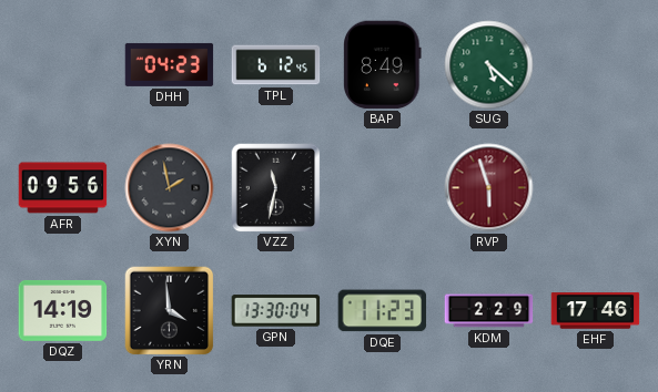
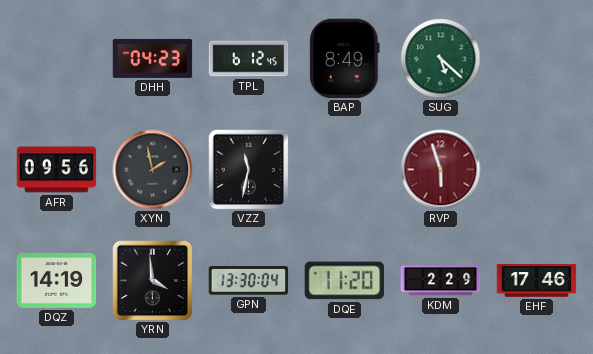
DQE: 11:23 -> 11:20 (345, 281)
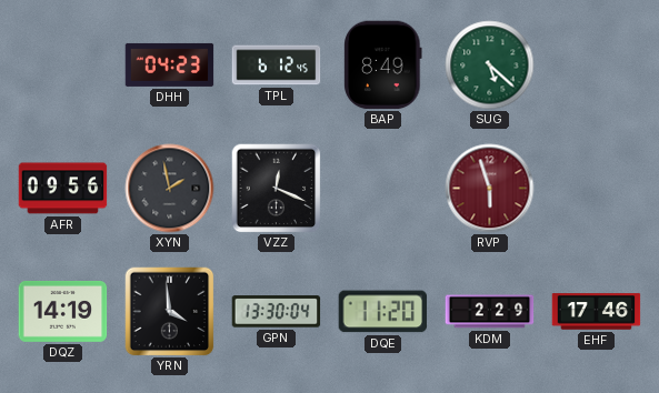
VZZ: 11:32 -> 12:19 (277, 189)
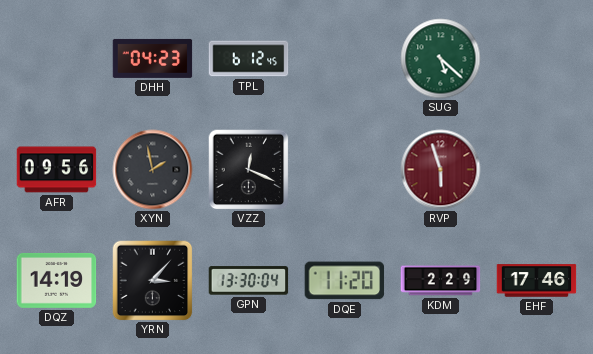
BAP: 8:49 -> none (383, 65)
YRN: 3:59 -> 3:07 (153, 281)
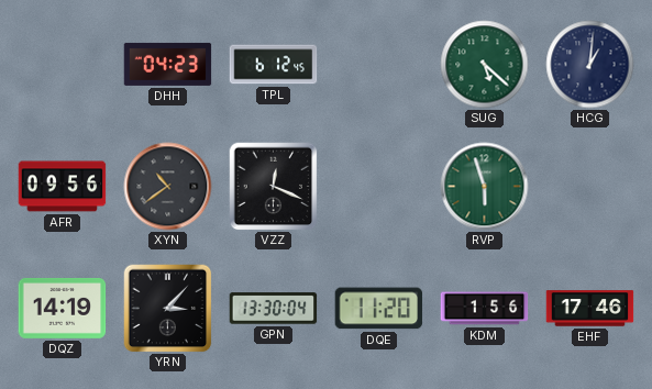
HCG: none -> 1:01 (590, 65)
XYN: 1:58 -> 10:39 (168, 187)
RVP dial: burgundy -> green (485, 187)
KDM: 2:29 -> 1:56 (485, 309)
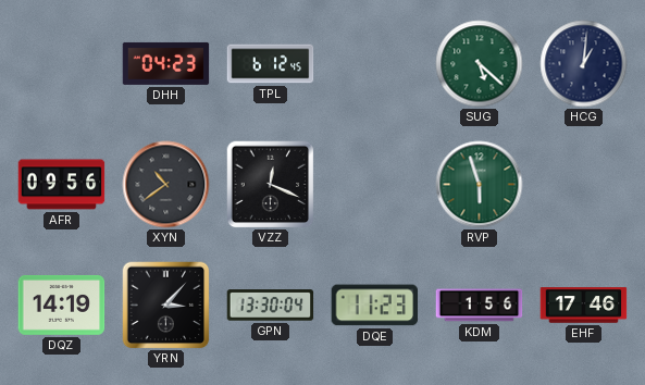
DQE: 11:20 -> 11:23 (375, 306)
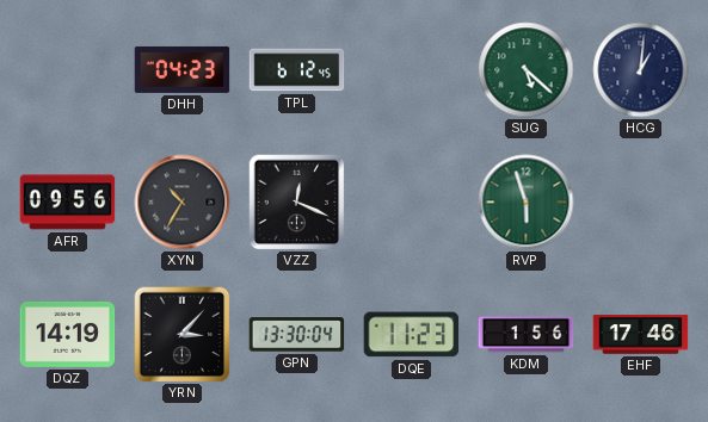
XYN: 10:39 -> 10:35 (183, 203)
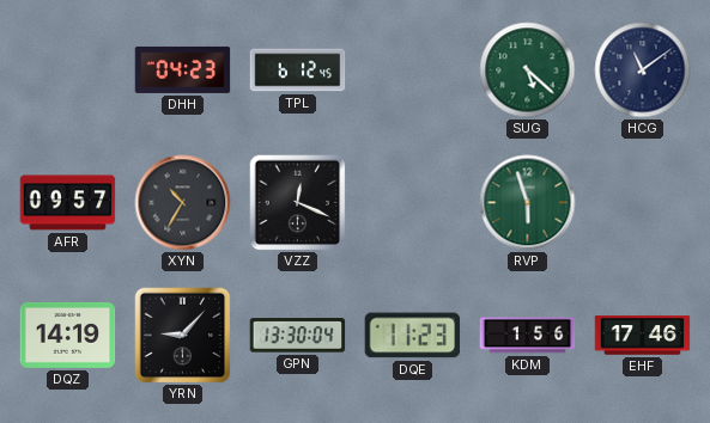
HCG: 1:01 -> 11:09 (643, 70)
AFR: 09:56 -> 09:57 (68, 203)
YRN: 3:07 -> 9:07 (183, 336)
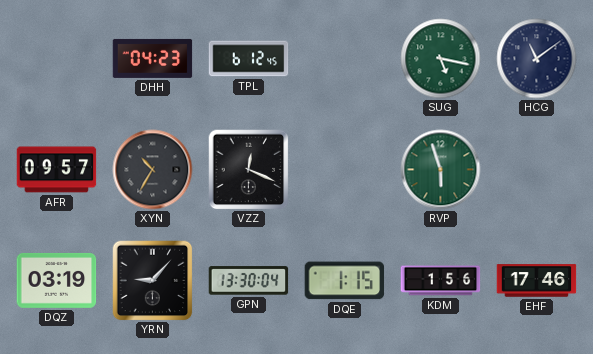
SUG: 5:22 -> 5:17 (441, 59)
DQZ: 14:19 -> 03:19 (57, 280)
DQE: 11:23 -> 1:15 (345, 281)
